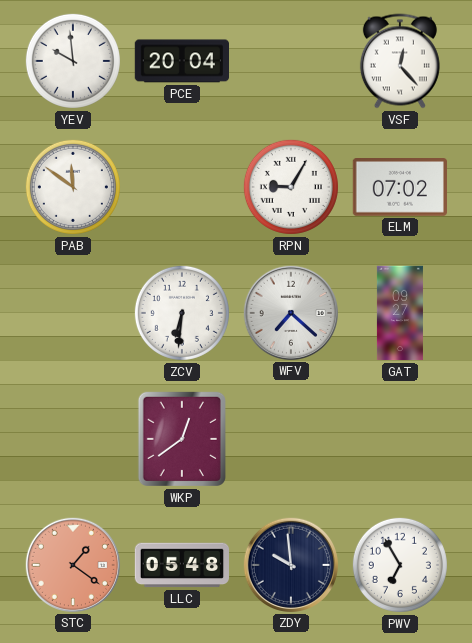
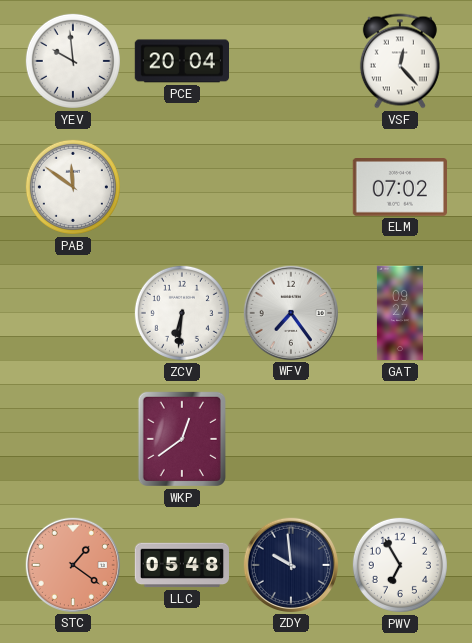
RPN: 9:05 -> none (291, 187)
WFV: 7:22 -> 7:24 (290, 312)
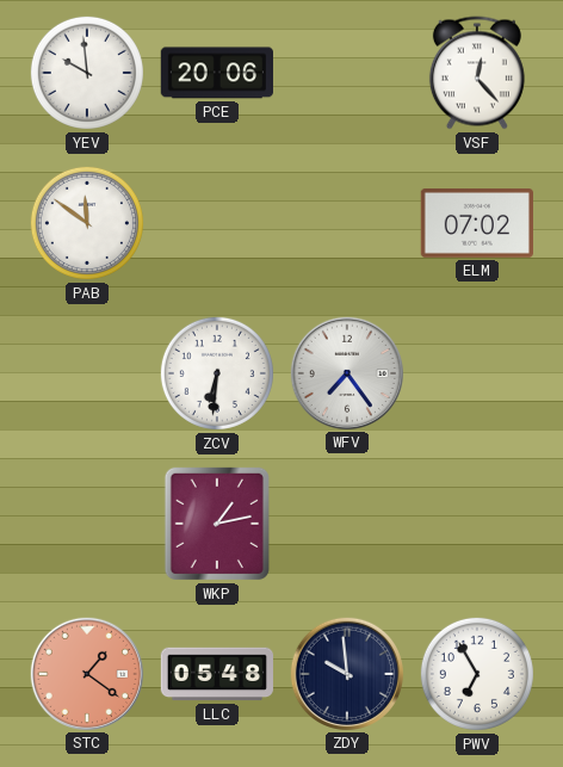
PCE: 20:04 -> 20:06 (216, 73)
GAT: 09:27 -> none (400, 313)
WKP: 12:39 -> 1:13 (217, 524)
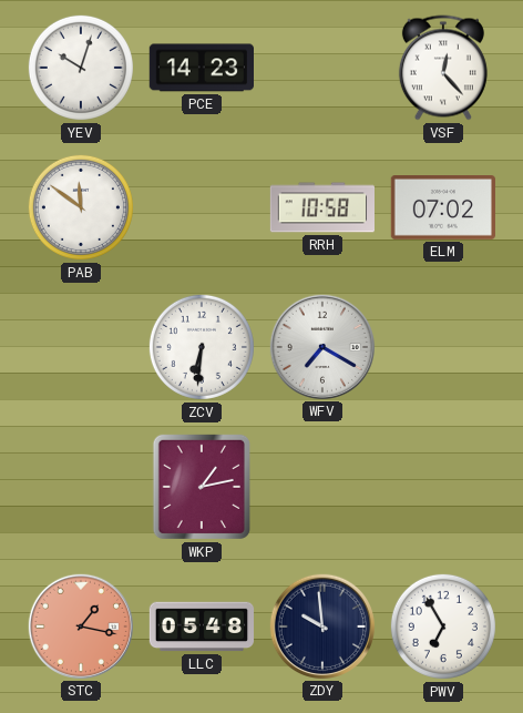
YEV: 9:59 -> 10:03 (81, 68)
PCE: 20:06 -> 14:23 (201, 68)
RRH: none -> 10:58 (321, 207)
WFV: 7:24 -> 7:20 (321, 346)
STC: 1:21 -> 1:17 (80, 625)
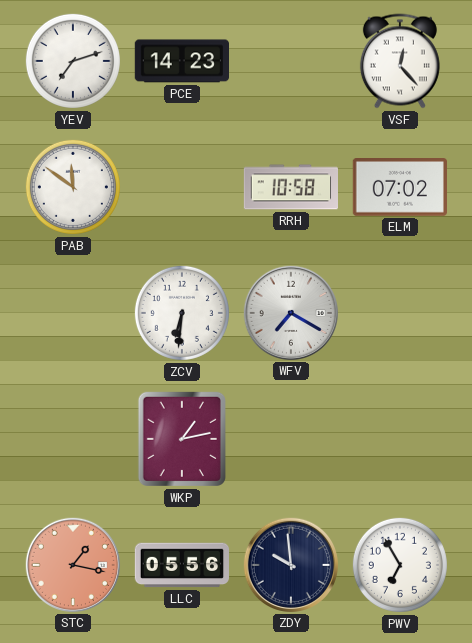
YEV: 10:03 -> 7:12 (73, 61)
LLC: 05:48 -> 05:56 (182, 565)
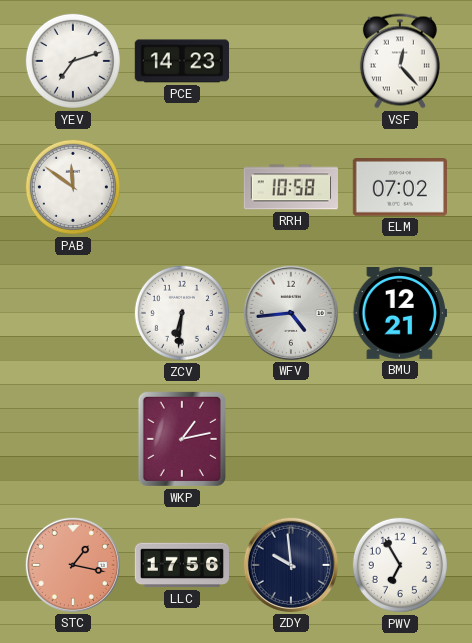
WFV: 7:20 -> 4:44 (290, 312)
BMU: none -> 12:21 (399, 313)
LLC: 05:56 -> 17:56 (182, 565)
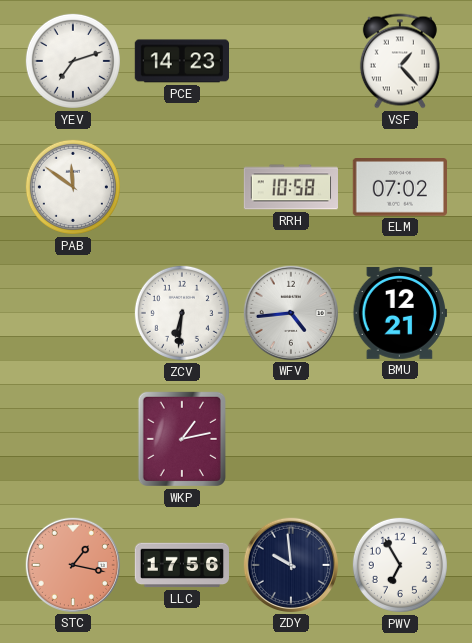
VSF: 12:23 -> 1:23 (400, 61)
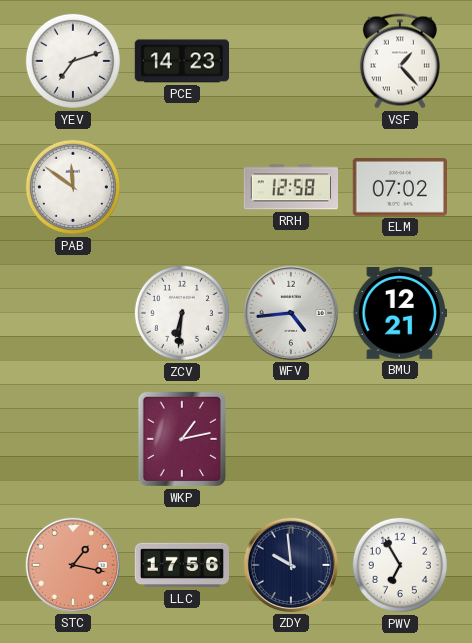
RRH: 10:58 -> 12:58 (290, 187)
